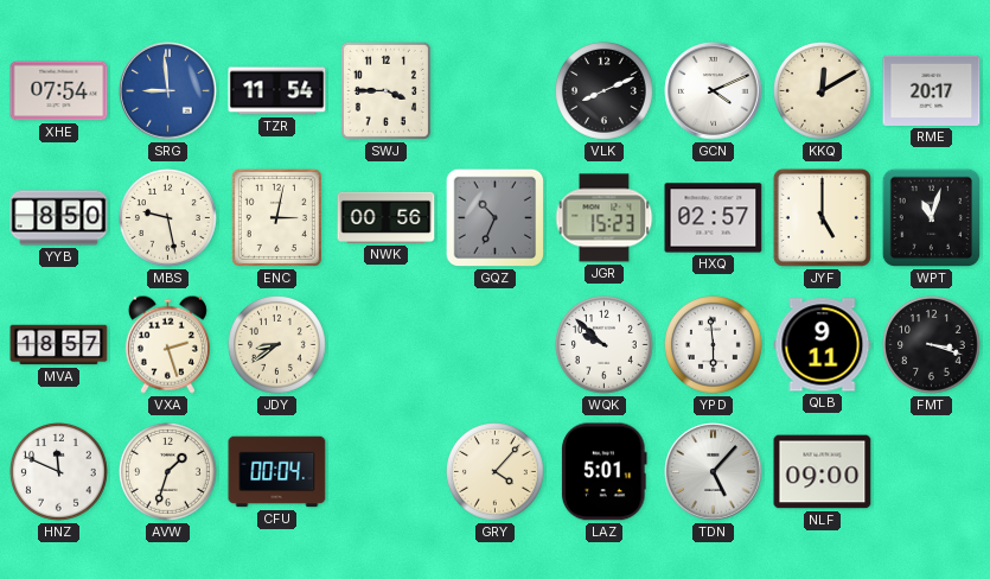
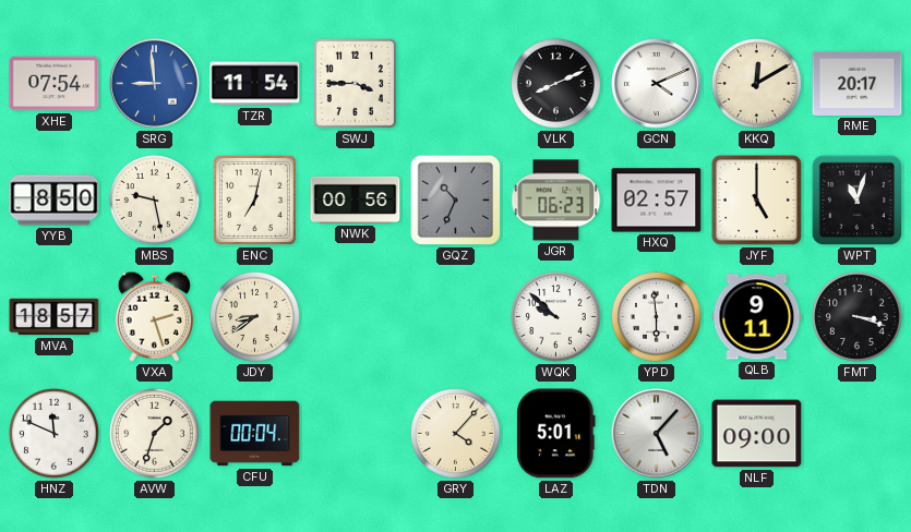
ENC: 3:02 -> 7:02 (254, 199)
JGR: 15:23 -> 06:23 (556, 201)
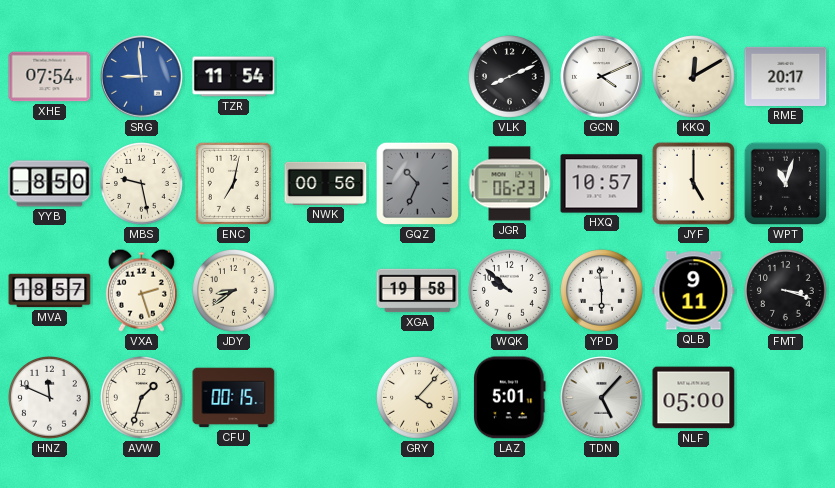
SWJ: 3:45 -> none (355, 83)
HXQ: 02:57 -> 10:57 (602, 184)
XGA: none -> 19:58 (418, 291)
CFU: 00:04 -> 00:15 (234, 398)
NLF: 09:00 -> 05:00 (694, 398)
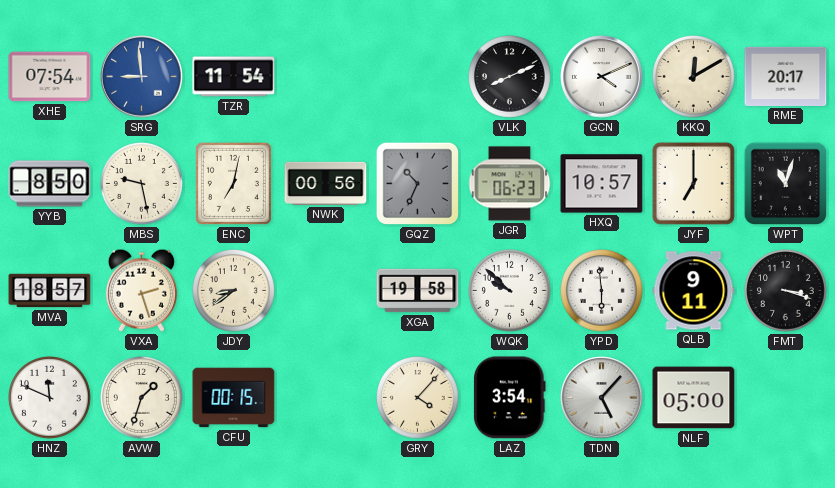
JYF: 5:00 -> 7:00 (693, 183)
LAZ: 5:01 -> 3:54 (510, 398)
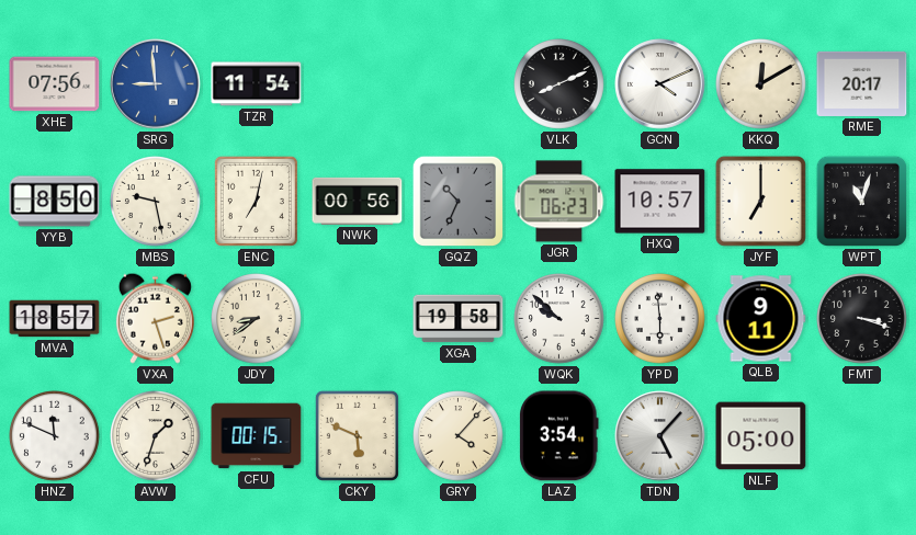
XHE: 07:54 -> 07:56 (55, 84)
CKY: none -> 5:49 (357, 435)
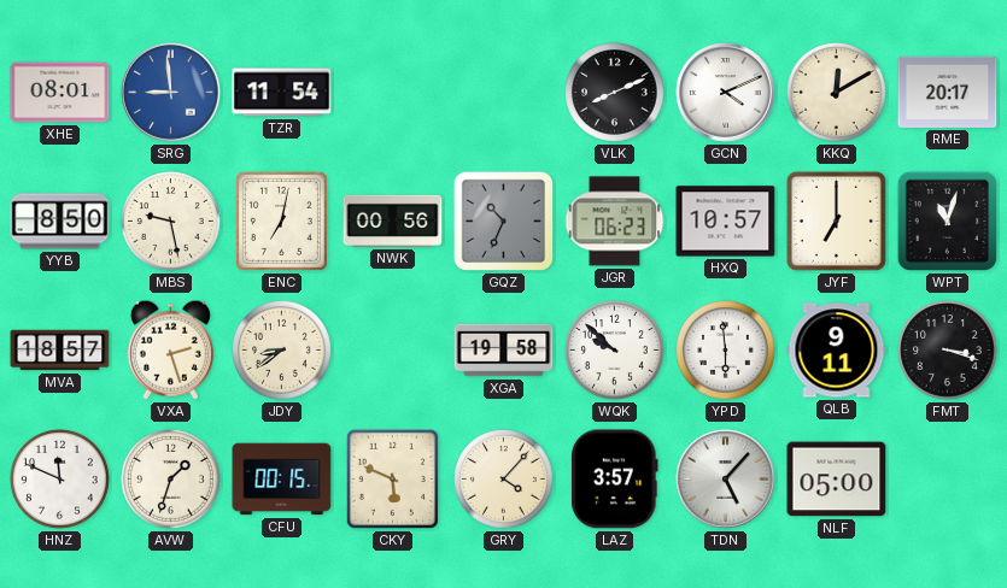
XHE: 07:56 -> 08:01 (60, 93)
LAZ: 3:54 -> 3:57 (615, 480)
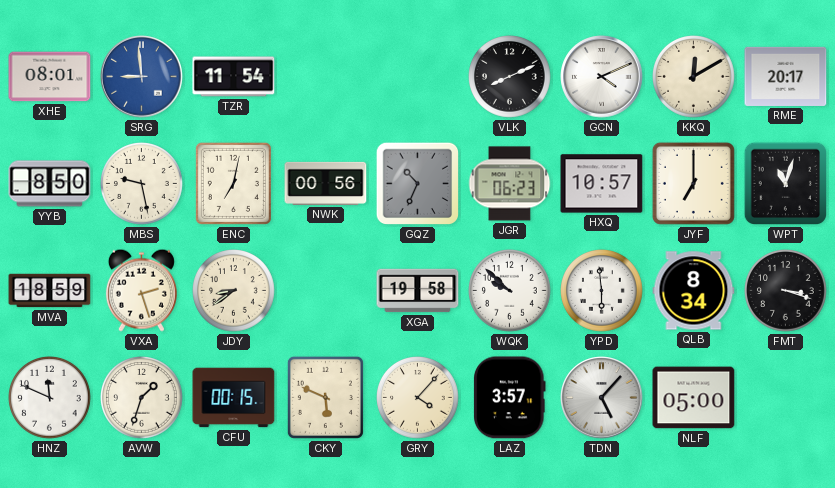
MVA: 18:57 -> 18:59 (50, 291)
QLB: 9:11 -> 8:34 (694, 291)
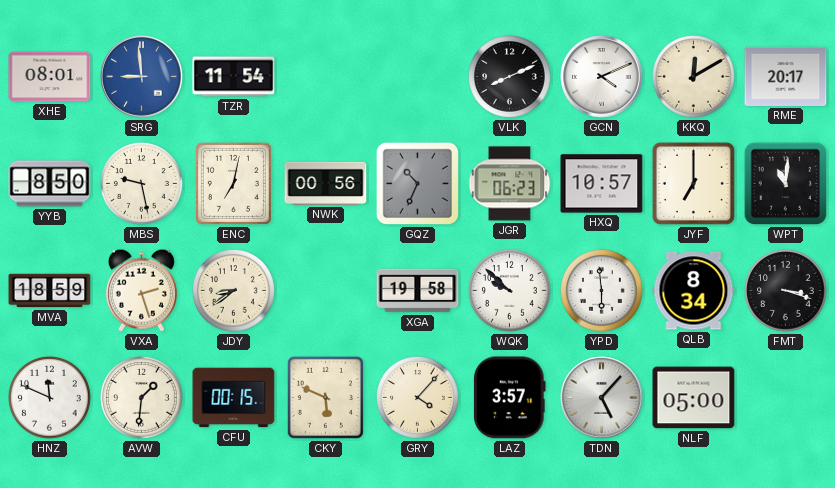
WPT: 11:03 -> 11:01 (786, 184)
AVW: 1:33 -> 1:31 (142, 398)
